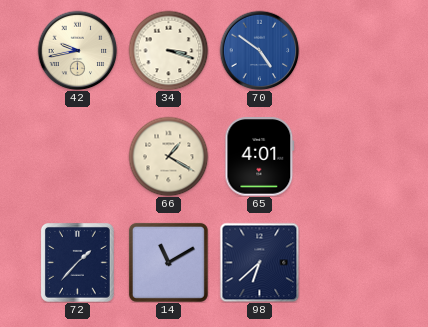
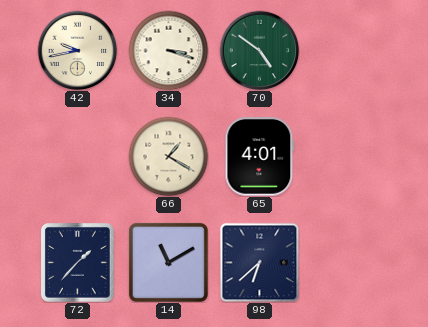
70 dial: blue -> green (259, 50)
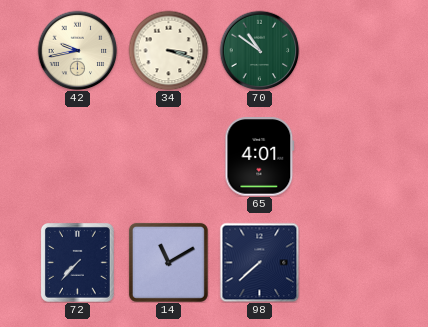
70: 4:51 -> 10:51 (259, 50)
66: 1:20 -> none (168, 156)
72: 1:37 -> 7:37 (78, 263)
98: 6:38 -> 7:38 (259, 262)
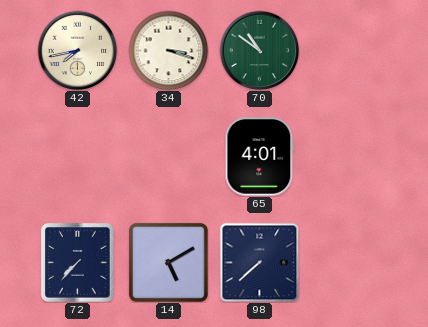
42: 9:43 -> 7:43 (77, 50)
14: 11:10 -> 5:10 (168, 262)
